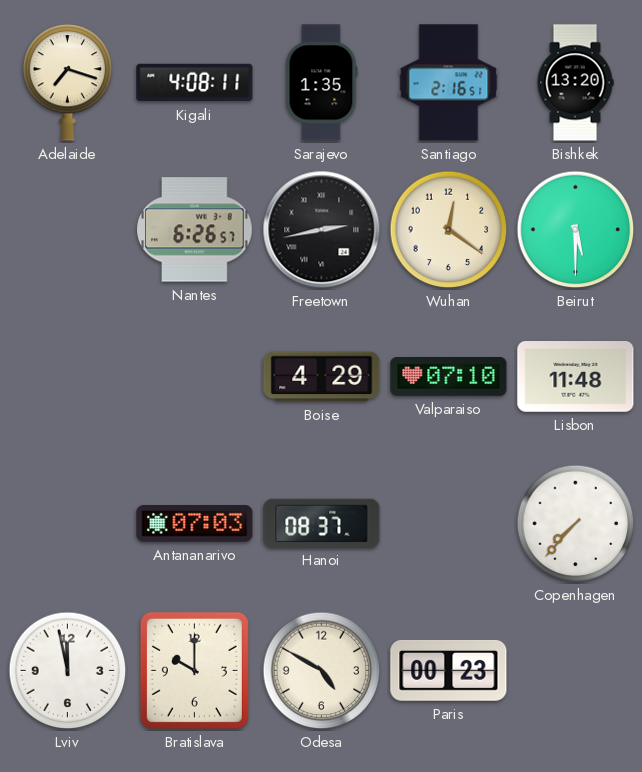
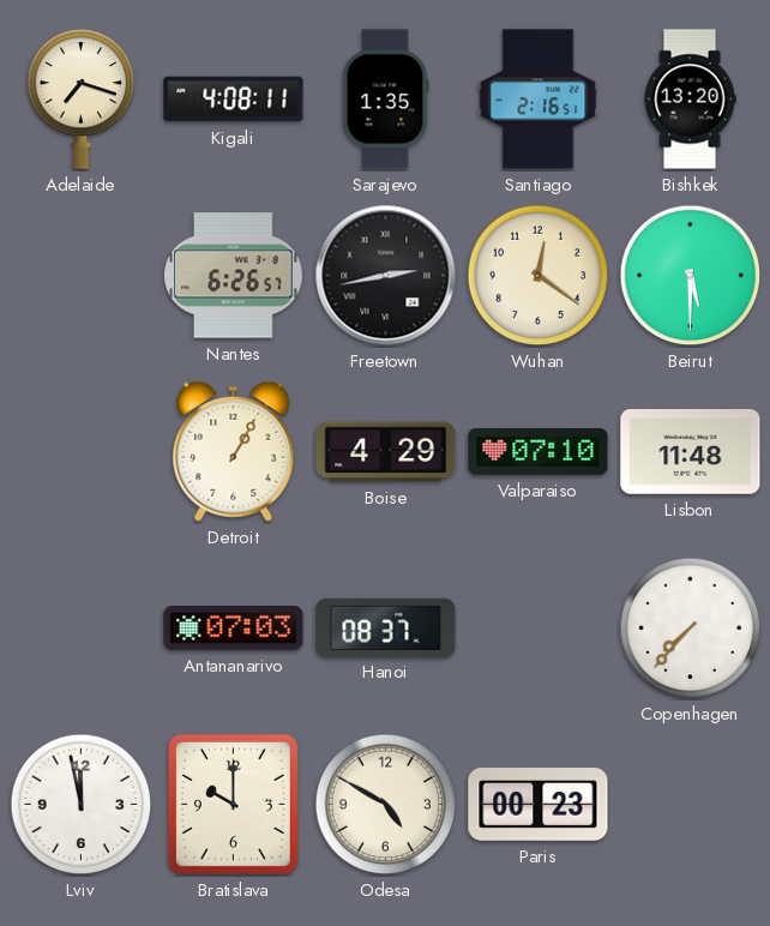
Detroit: none -> 1:05 (234, 451)
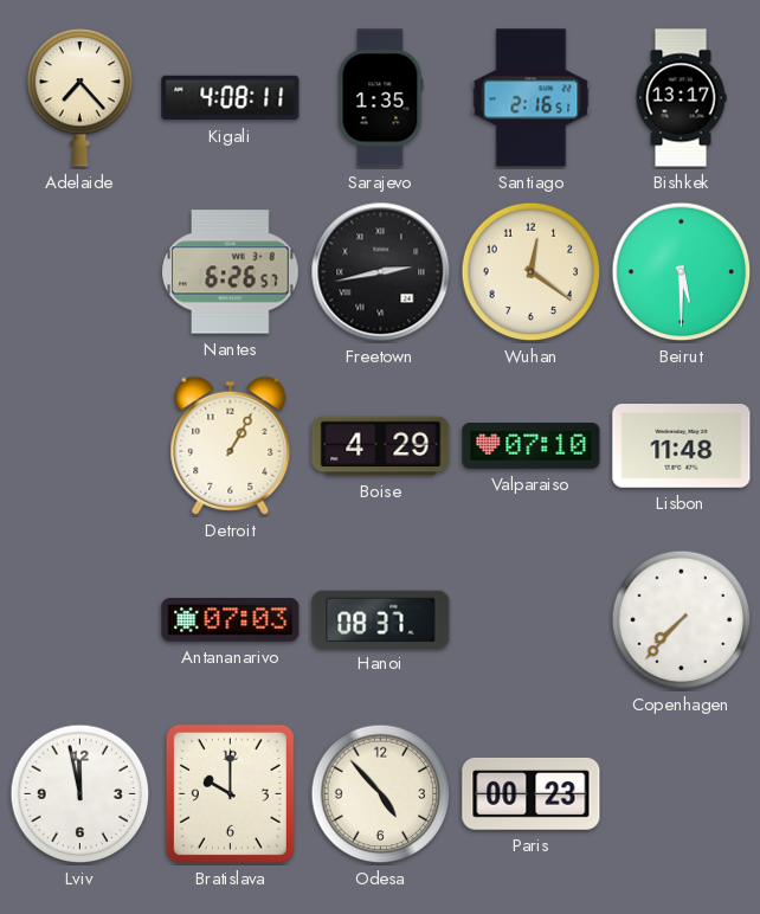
Adelaide: 7:18 -> 7:23 (80, 98)
Bishkek: 13:20 -> 13:17 (681, 98)
Odesa: 4:50 -> 4:53 (381, 794)
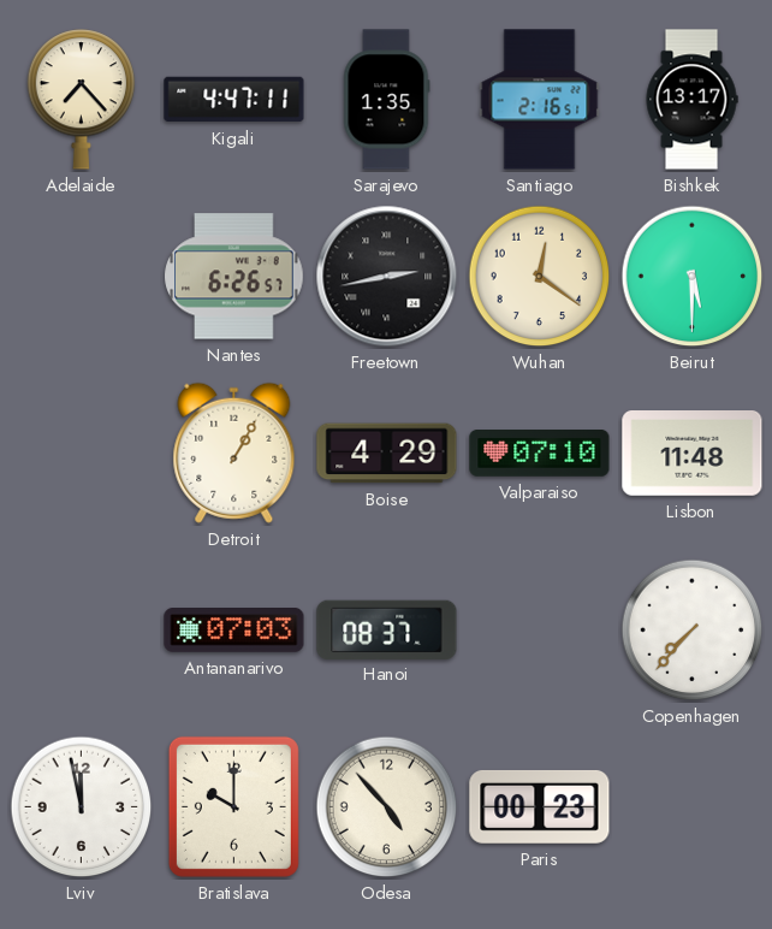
Kigali: 4:08 -> 4:47 (234, 100)
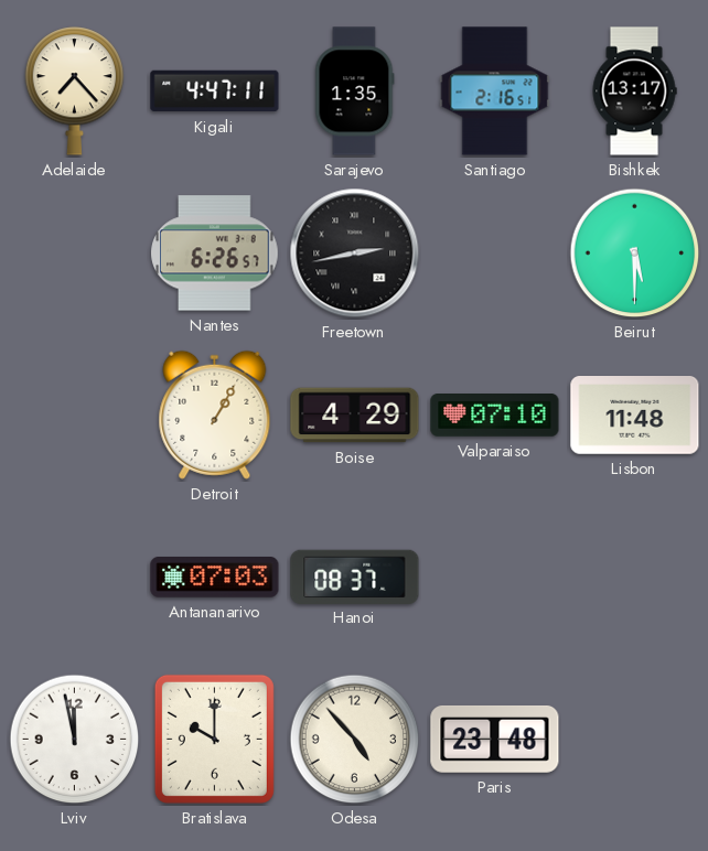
Wuhan: 12:21 -> none (540, 277)
Copenhagen: 7:37 -> none (693, 631)
Paris: 00:23 -> 23:48 (495, 739)
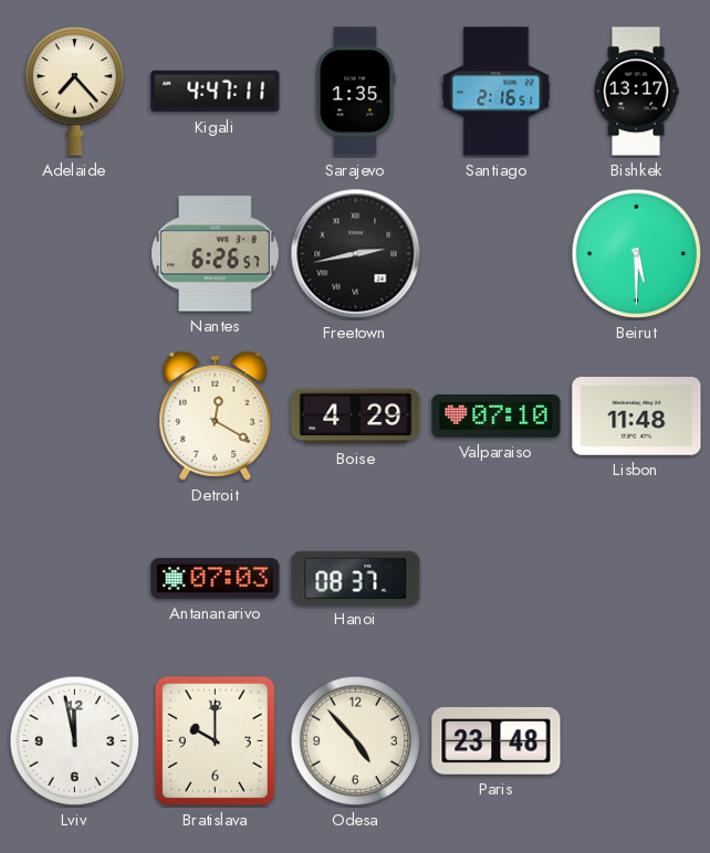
Detroit: 1:05 -> 12:20 (216, 415)
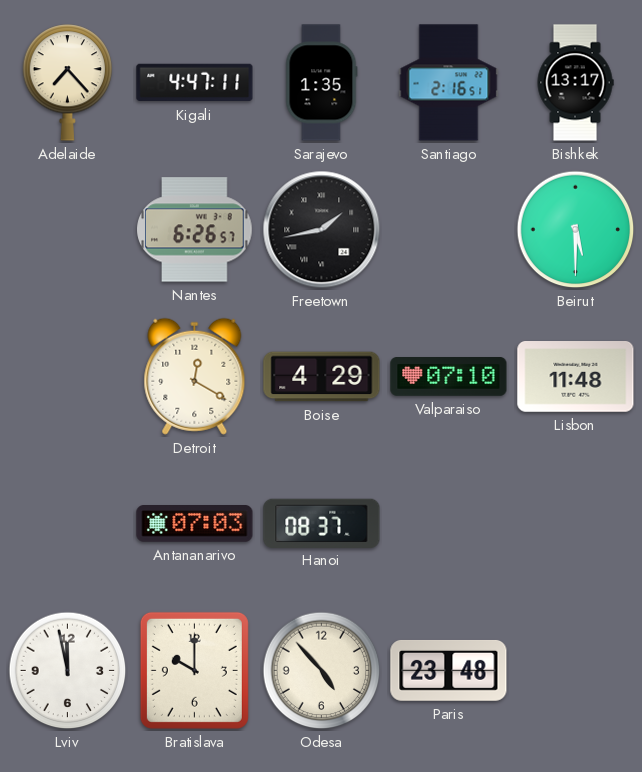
Freetown: 2:43 -> 1:43 (322, 230)
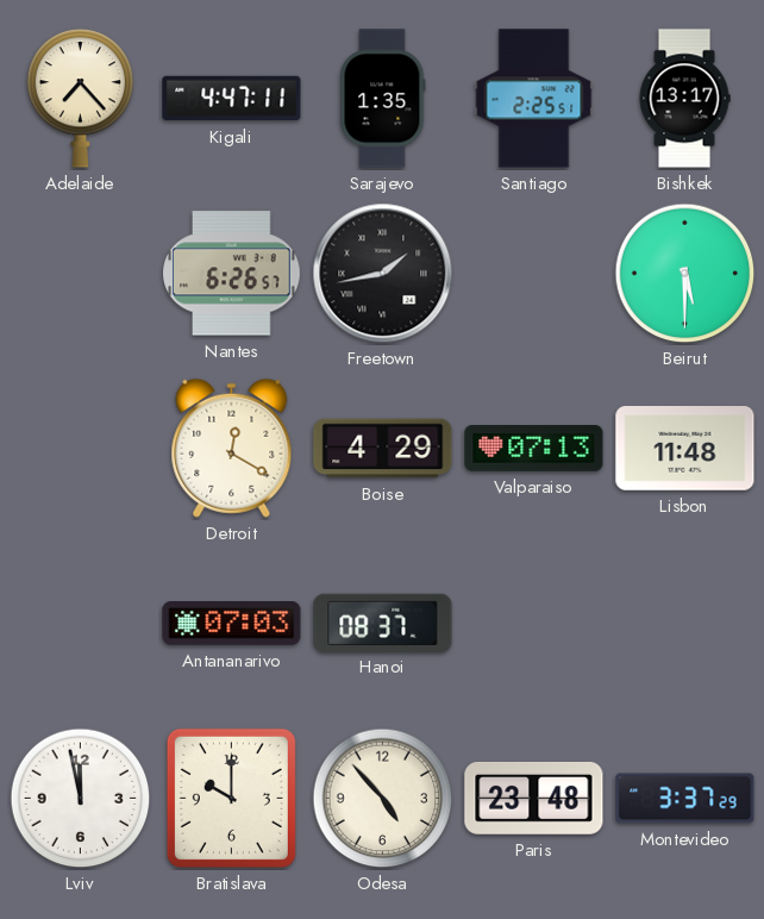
Santiago: 2:16 -> 2:25 (534, 99)
Valparaiso: 07:10 -> 07:13 (534, 449)
Montevideo: none -> 3:37 (685, 799)
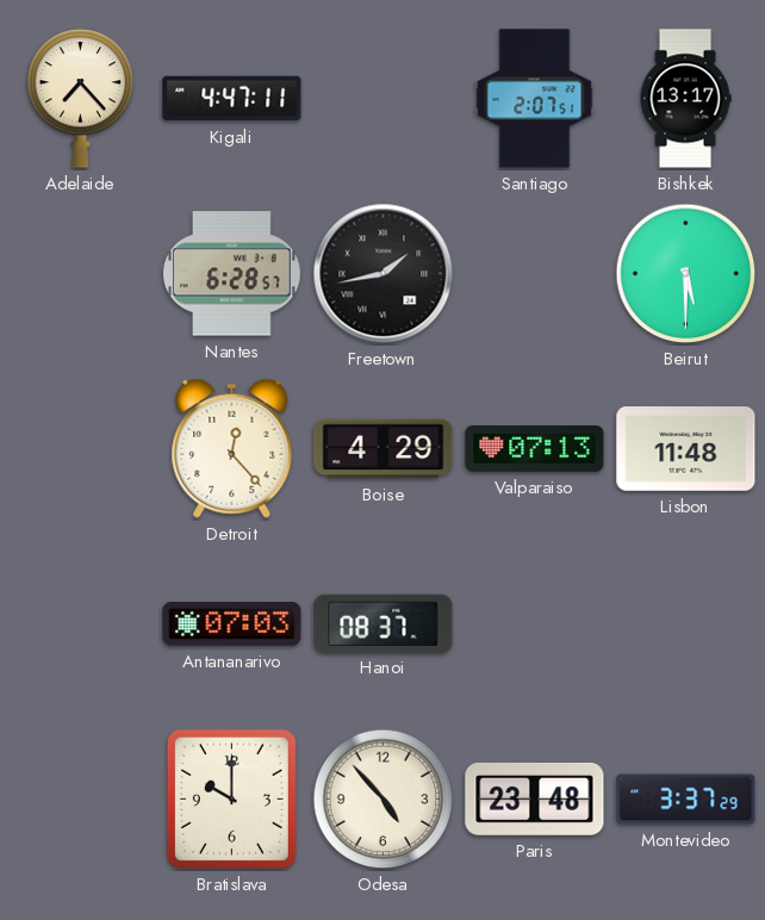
Sarajevo: 1:35 -> none (383, 99)
Santiago: 2:25 -> 2:07 (535, 99)
Nantes: 6:26 -> 6:28 (232, 274)
Detroit: 12:20 -> 12:23 (232, 448)
Lviv: 11:58 -> none (81, 799)
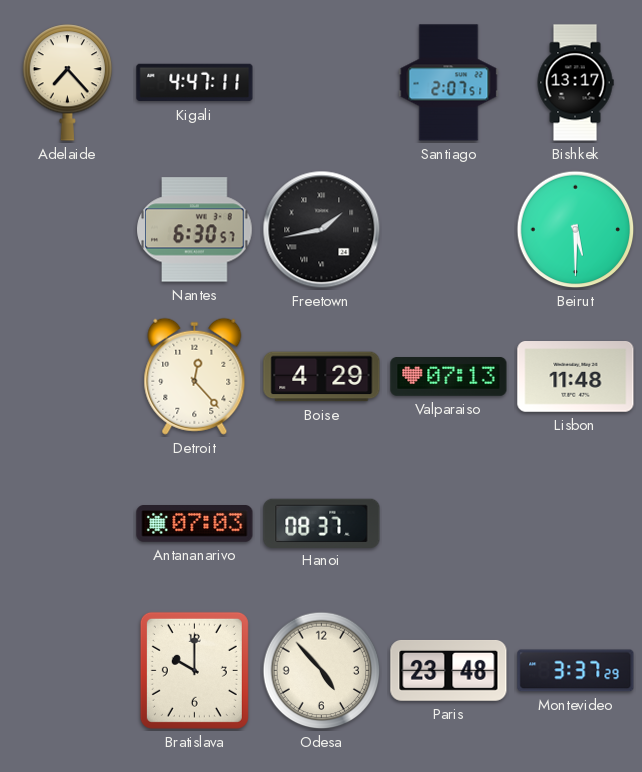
Nantes: 6:28 -> 6:30 (195, 230)
